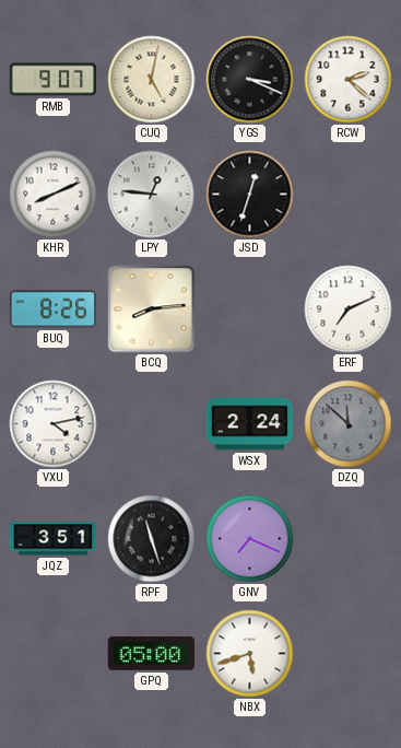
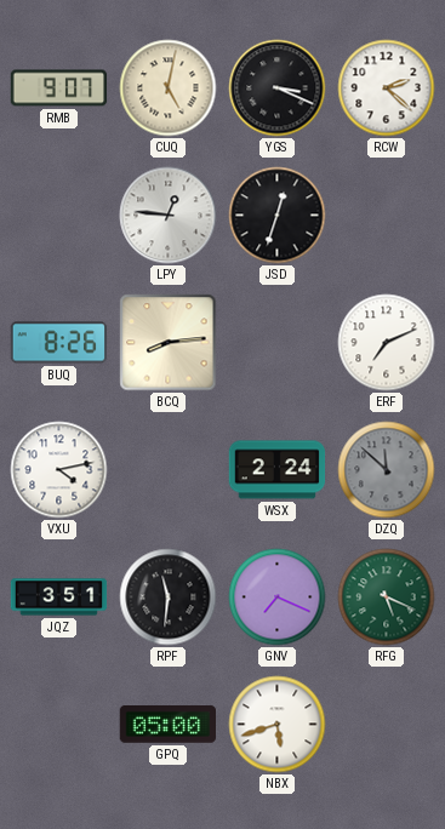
KHR: 8:11 -> none (54, 195)
RPF: 11:27 -> 11:31 (169, 598)
RFG: none -> 5:19 (387, 598)
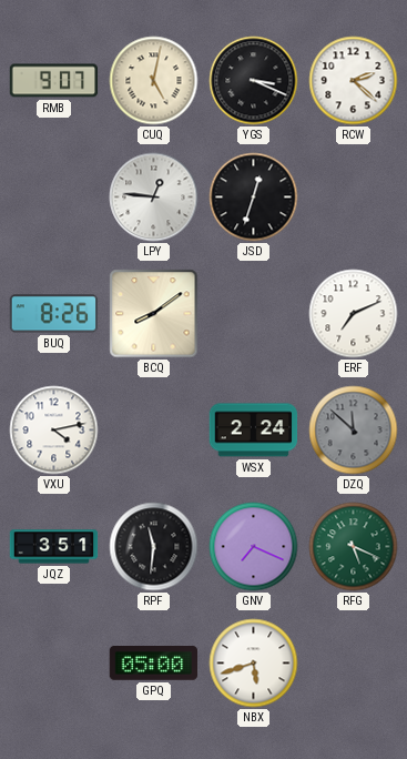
BCQ: 8:14 -> 8:09 (154, 314)
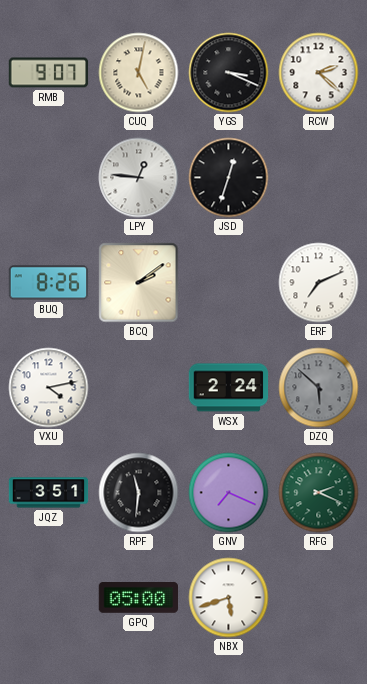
BCQ: 8:09 -> 2:09 (139, 283)
DZQ: 11:52 -> 5:52 (319, 388)
RFG: 5:19 -> 2:19 (319, 493)
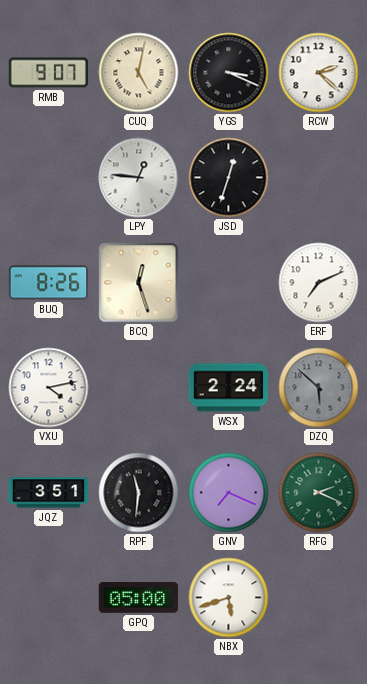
BCQ: 2:09 -> 12:27 (139, 283)
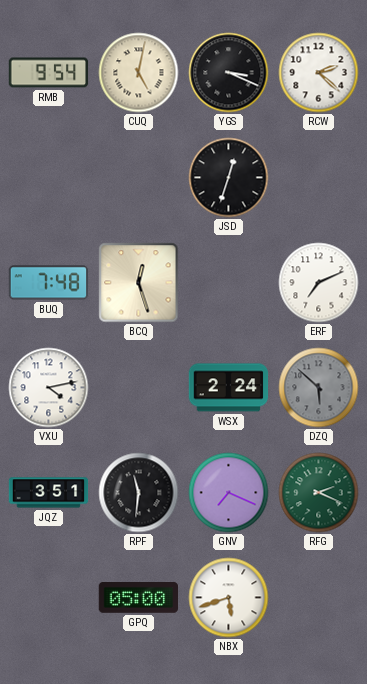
RMB: 9:07 -> 9:54 (49, 73)
LPY: 12:46 -> none (139, 178)
BUQ: 8:26 -> 7:48 (49, 283)
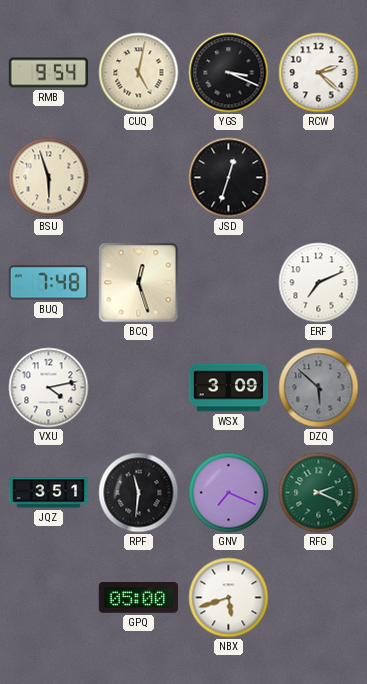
BSU: none -> 5:57 (49, 178)
WSX: 2:24 -> 3:09 (229, 388)
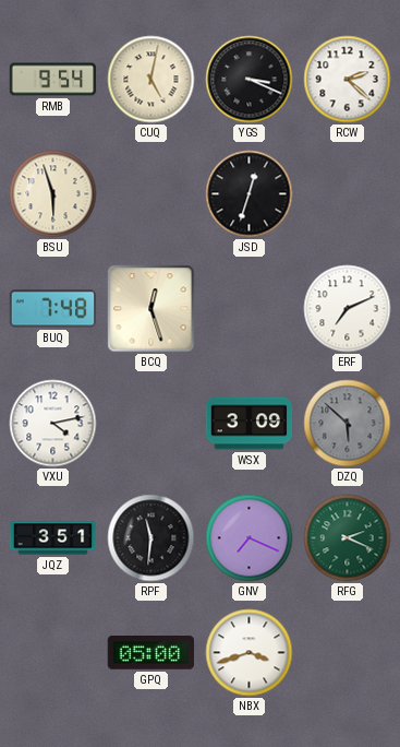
NBX: 5:42 -> 3:42 (250, 653)
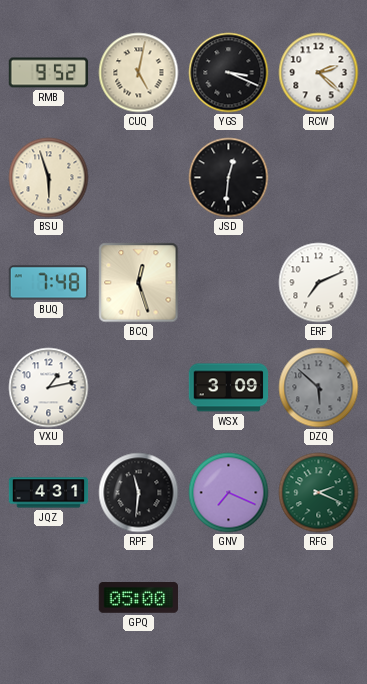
RMB: 9:54 -> 9:52 (49, 73)
JSD: 12:33 -> 12:31 (229, 178)
VXU: 4:13 -> 1:13 (49, 388)
JQZ: 3:51 -> 4:31 (49, 493)
NBX: 3:42 -> none (250, 653)
